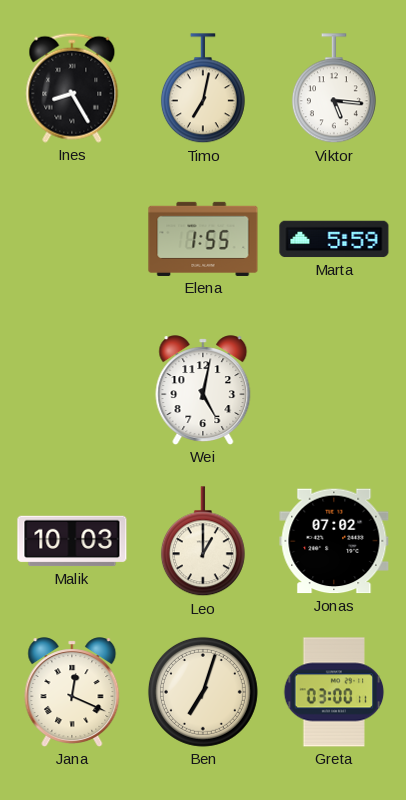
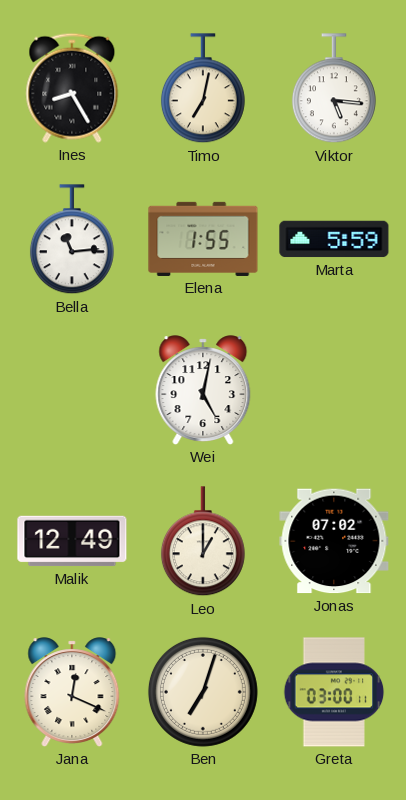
Bella: none -> 11:14 (72, 240)
Malik: 10:03 -> 12:49 (72, 541)
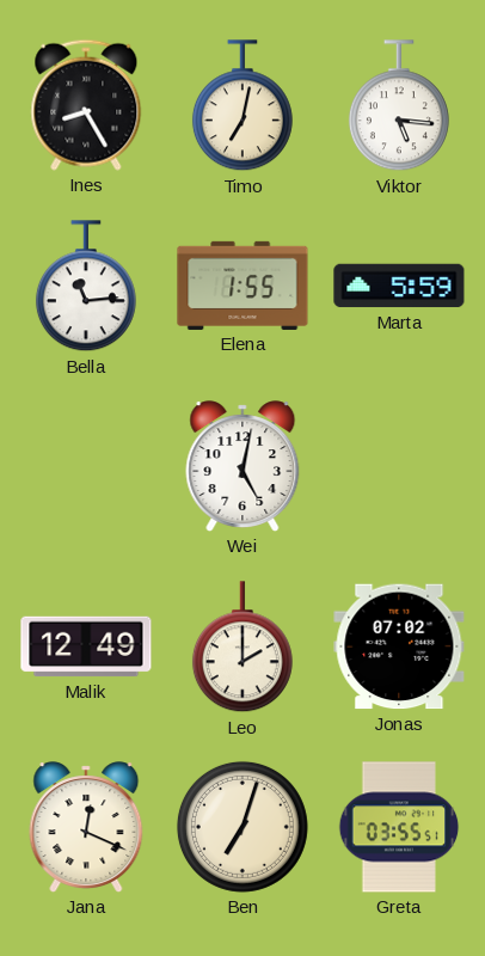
Leo: 1:00 -> 2:00 (242, 648)
Greta: 03:00 -> 03:55 (399, 827)
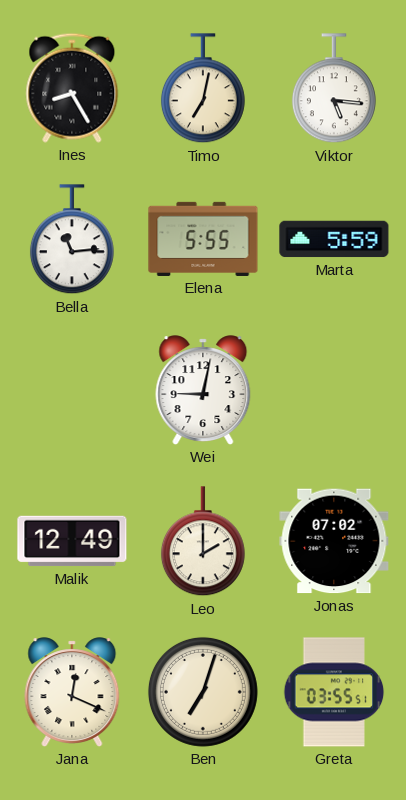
Elena: 1:55 -> 5:55 (203, 239)
Wei: 5:02 -> 9:02 (203, 390)
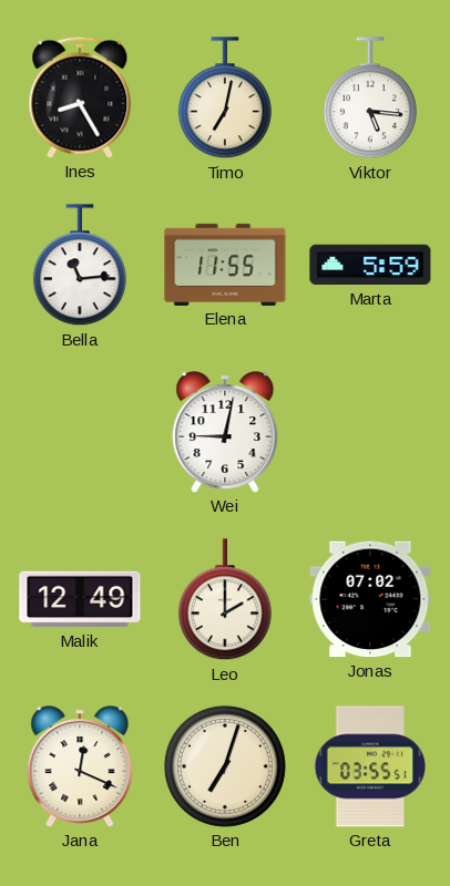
Elena: 5:55 -> 11:55 (225, 265)
